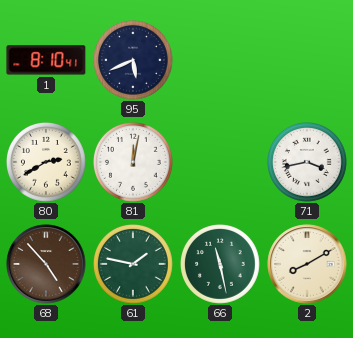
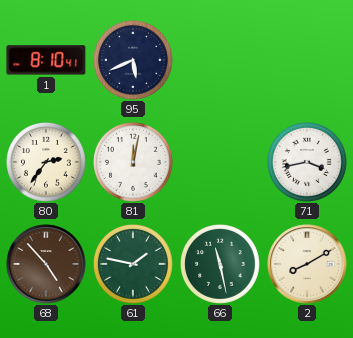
80: 2:40 -> 2:36 (47, 163)
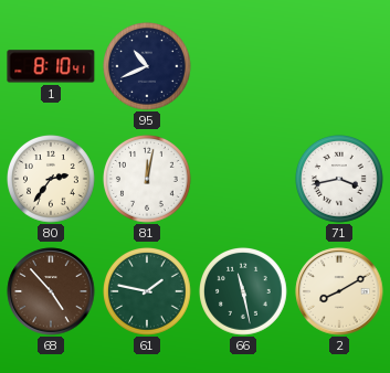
95: 5:41 -> 10:41 (148, 67)
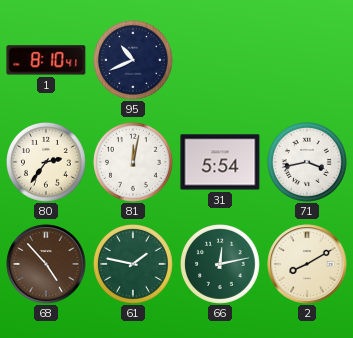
31: none -> 5:54 (220, 162)
66: 11:28 -> 12:13 (221, 265)
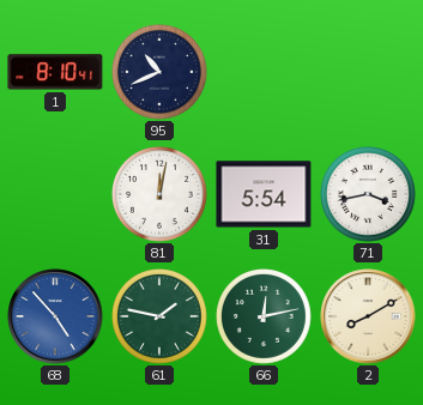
80: 2:36 -> none (47, 163)
68 dial: brown -> blue (55, 316)
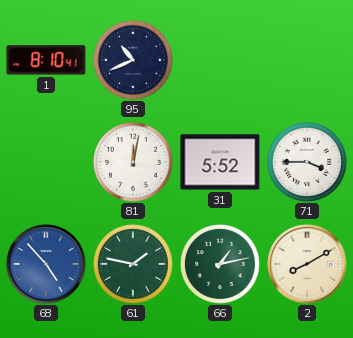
31: 5:54 -> 5:52 (220, 162)
71: 3:43 -> 3:45 (308, 163)
66: 12:13 -> 1:13 (221, 265)
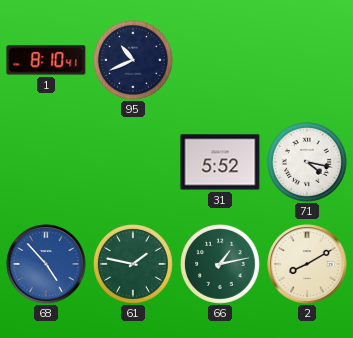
81: 12:02 -> none (134, 163)
71: 3:45 -> 4:17 (308, 163)
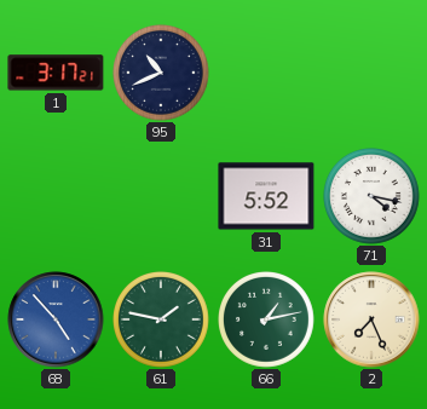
1: 8:10 -> 3:17 (56, 73)
2: 8:10 -> 7:26 (371, 319)
